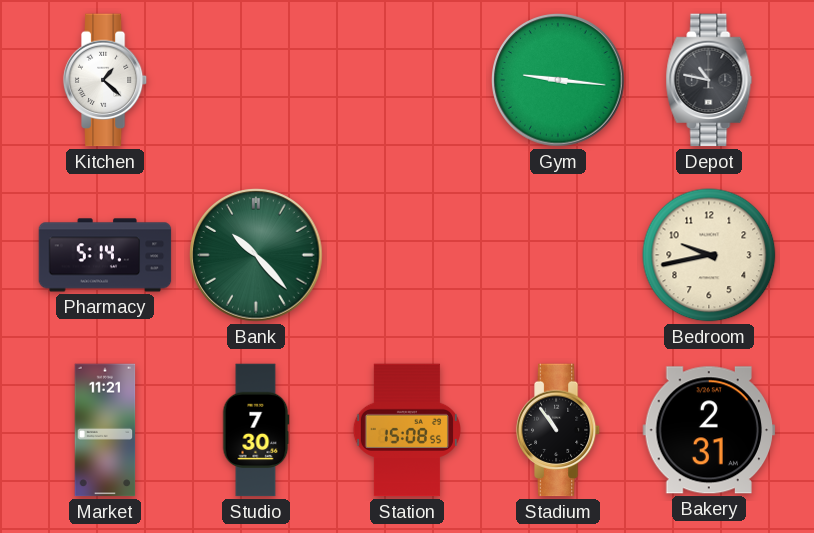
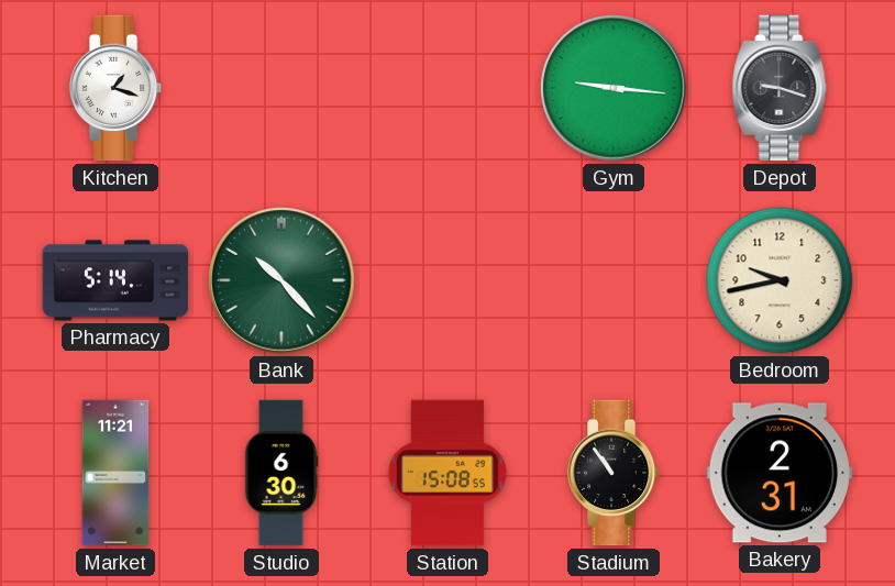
Kitchen: 1:22 -> 1:18 (115, 88)
Depot: 10:47 -> 9:18 (780, 88)
Studio: 7:30 -> 6:30 (281, 473)
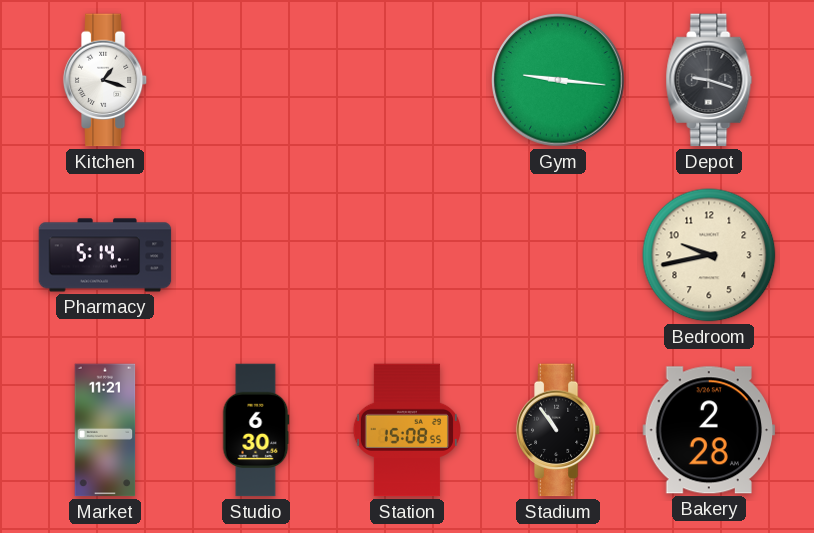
Bank: 10:23 -> none (281, 280)
Bakery: 2:31 -> 2:28 (709, 430)
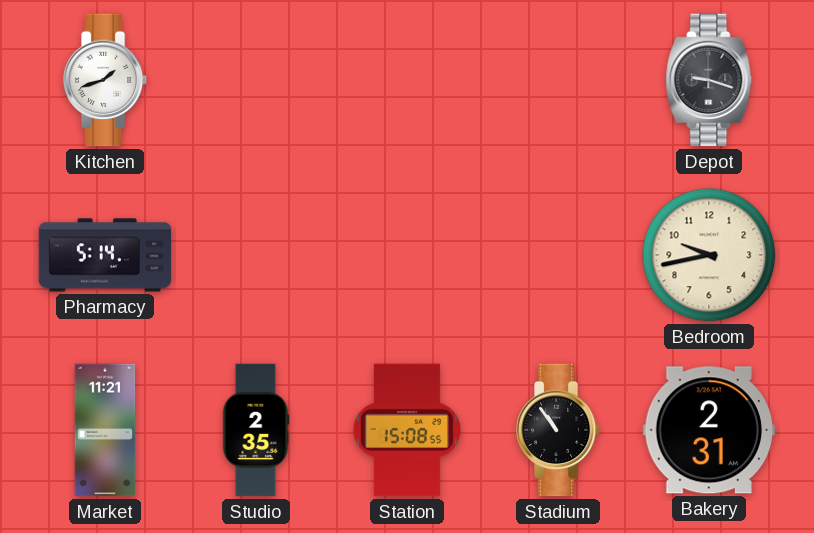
Kitchen: 1:18 -> 1:42 (105, 80)
Gym: 9:16 -> none (558, 80)
Studio: 6:30 -> 2:35 (256, 430)
Bakery: 2:28 -> 2:31 (709, 430)
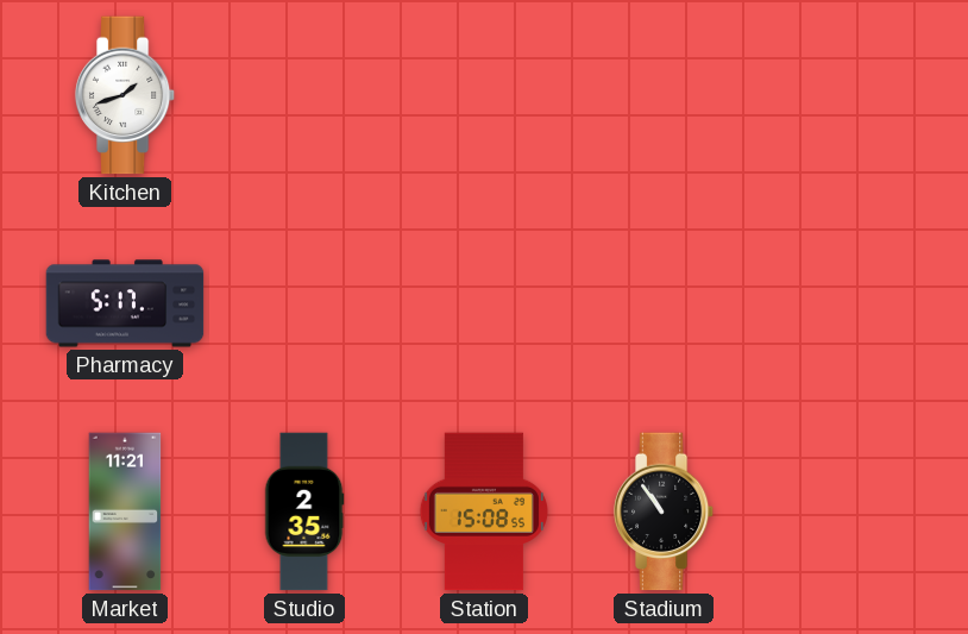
Depot: 9:18 -> none (709, 80)
Pharmacy: 5:14 -> 5:17 (125, 303)
Bedroom: 9:43 -> none (709, 255)
Bakery: 2:31 -> none (709, 430)
